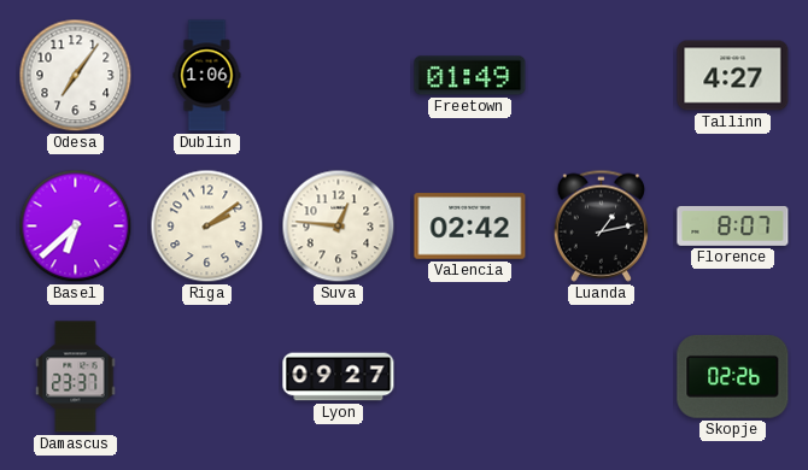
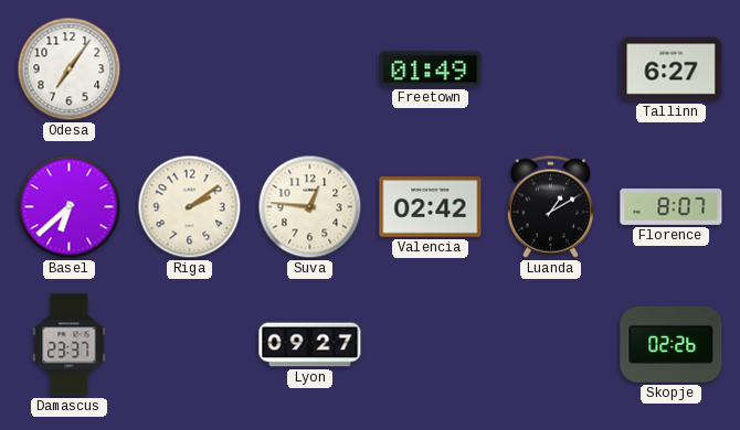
Dublin: 1:06 -> none (207, 76)
Tallinn: 4:27 -> 6:27 (672, 69)
Luanda: 1:13 -> 1:10 (550, 206)
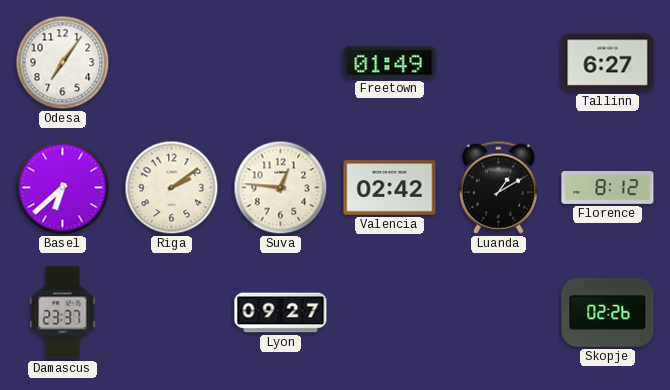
Florence: 8:07 -> 8:12 (608, 187)
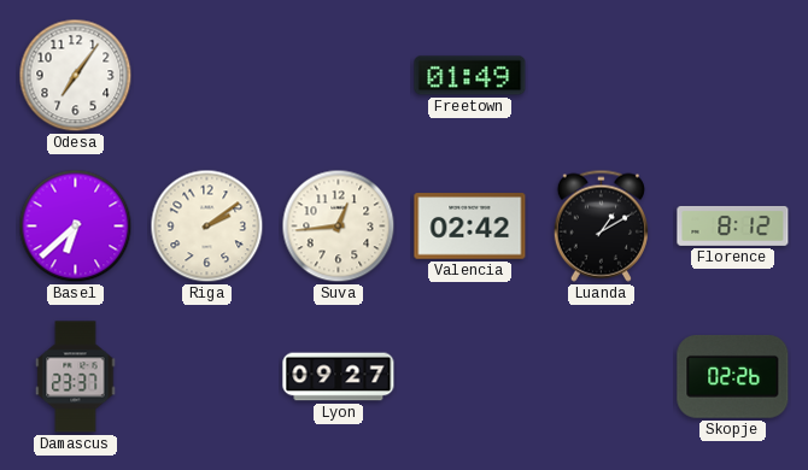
Tallinn: 6:27 -> none (608, 63)
Suva: 12:46 -> 12:44 (339, 227)
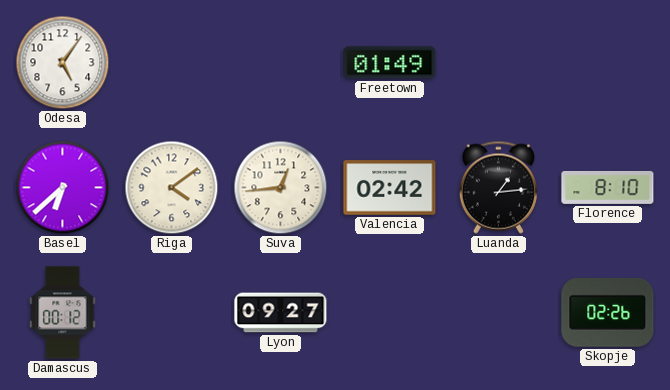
Odesa: 7:06 -> 5:06 (63, 63)
Riga: 2:09 -> 4:09 (172, 188)
Luanda: 1:10 -> 1:14 (498, 187)
Florence: 8:12 -> 8:10 (608, 187)
Damascus: 23:37 -> 00:12 (63, 313)
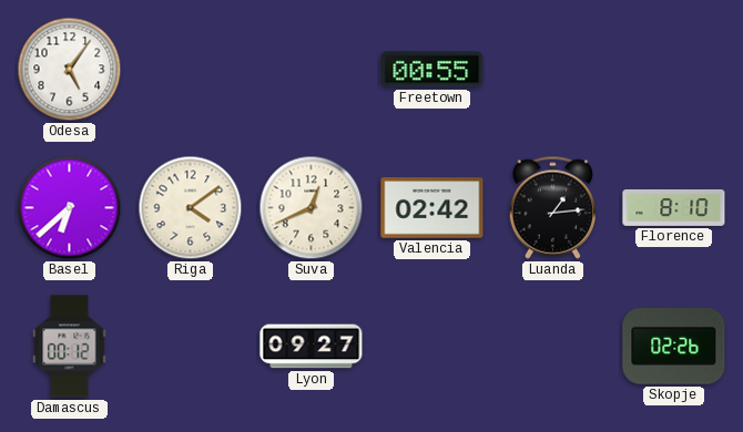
Freetown: 01:49 -> 00:55 (432, 70)
Suva: 12:44 -> 12:41 (312, 208)
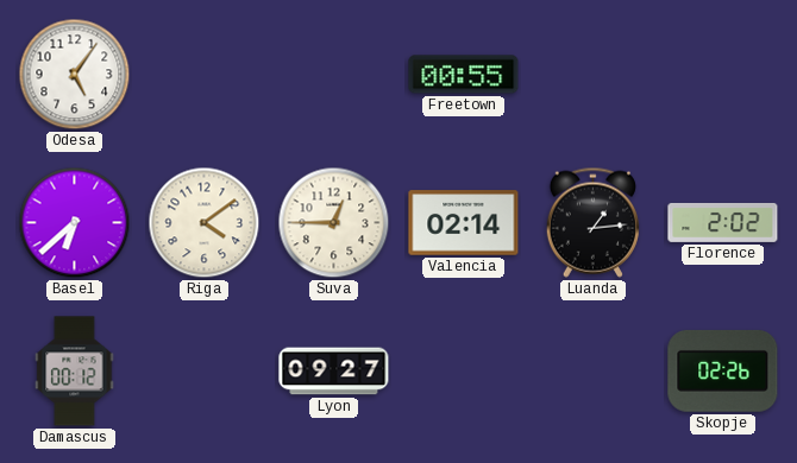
Suva: 12:41 -> 12:45 (334, 223)
Valencia: 02:42 -> 02:14 (464, 223)
Florence: 8:10 -> 2:02 (723, 222)
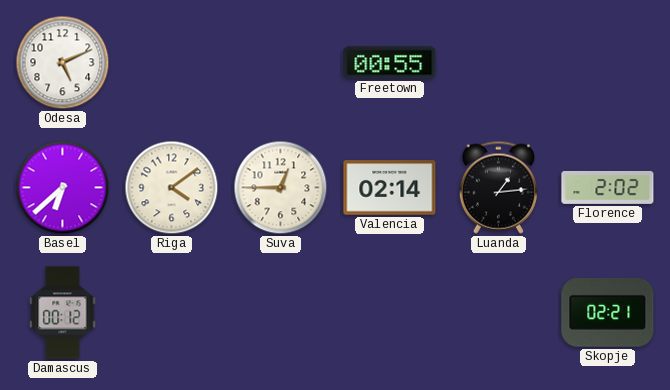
Odesa: 5:06 -> 5:11 (63, 63)
Lyon: 09:27 -> none (334, 372)
Skopje: 02:26 -> 02:21 (608, 312)
